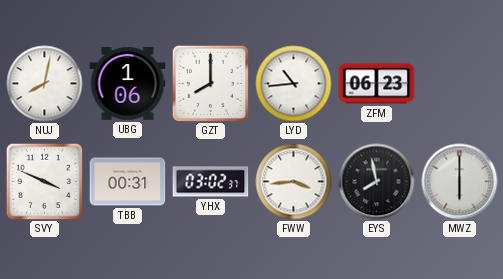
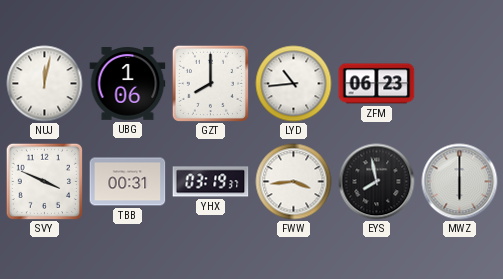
NUJ: 8:02 -> 12:02 (45, 84)
YHX: 03:02 -> 03:19 (211, 182)
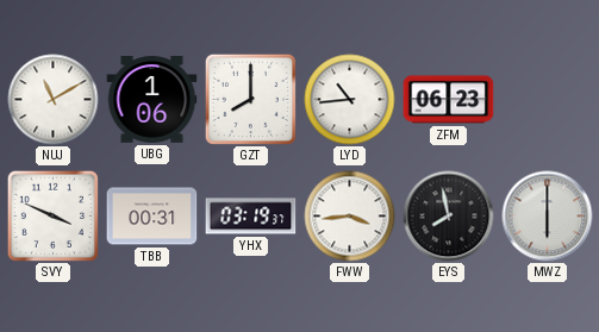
NUJ: 12:02 -> 11:10 (54, 100)
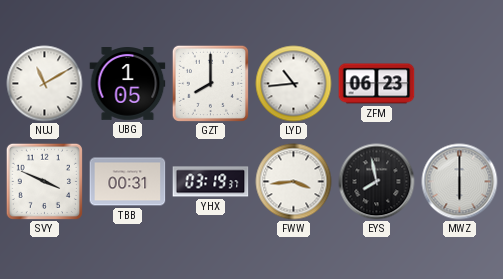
UBG: 1:06 -> 1:05 (128, 84)
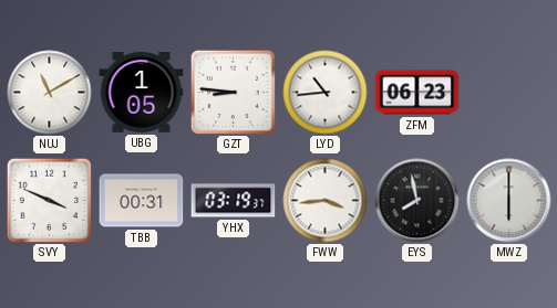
GZT: 8:00 -> 8:46 (233, 92)
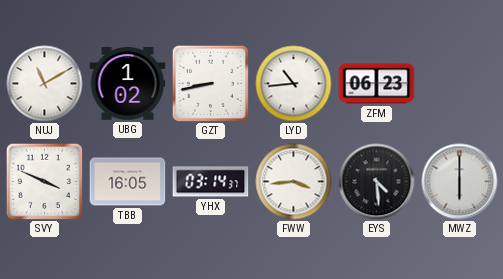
UBG: 1:05 -> 1:02 (128, 84)
GZT: 8:46 -> 8:43 (210, 83)
TBB: 00:31 -> 16:05 (128, 182)
YHX: 03:19 -> 03:14 (211, 182)
EYS: 7:58 -> 4:29 (377, 182)
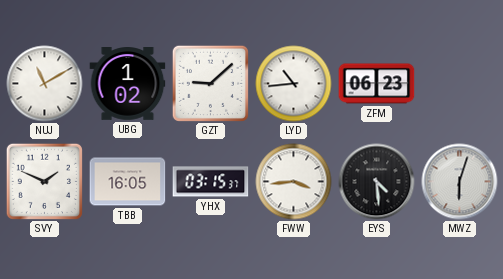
GZT: 8:43 -> 9:08 (210, 83)
SVY: 3:49 -> 1:49 (44, 181)
YHX: 03:14 -> 03:15 (211, 182)
MWZ: 6:00 -> 6:03 (460, 182)
